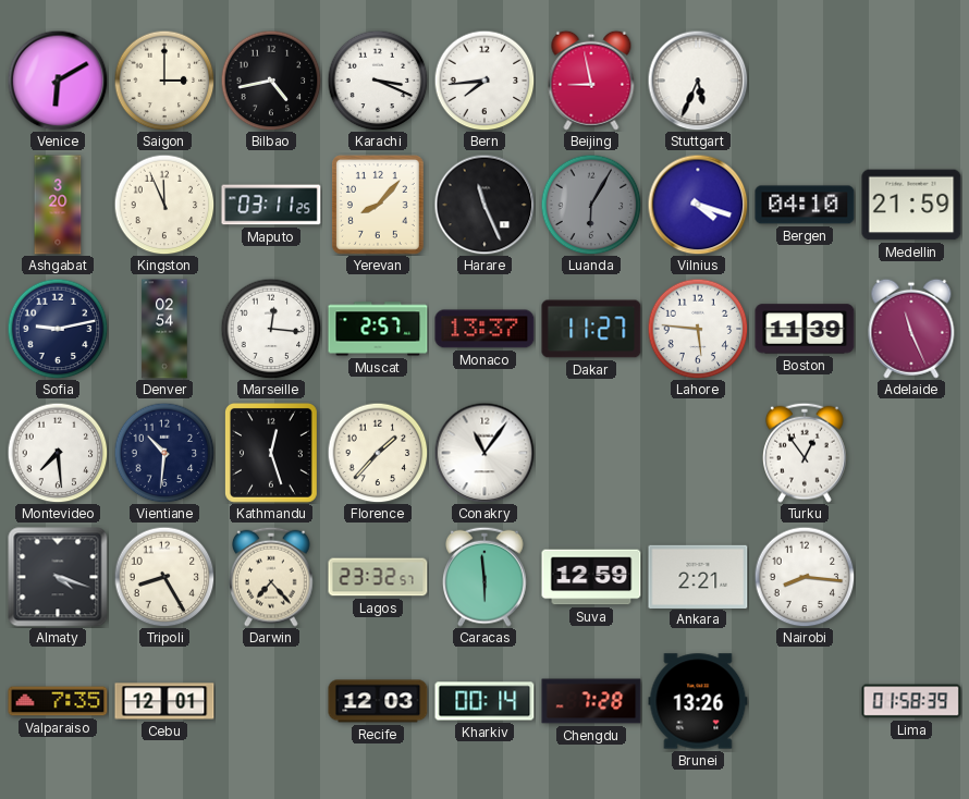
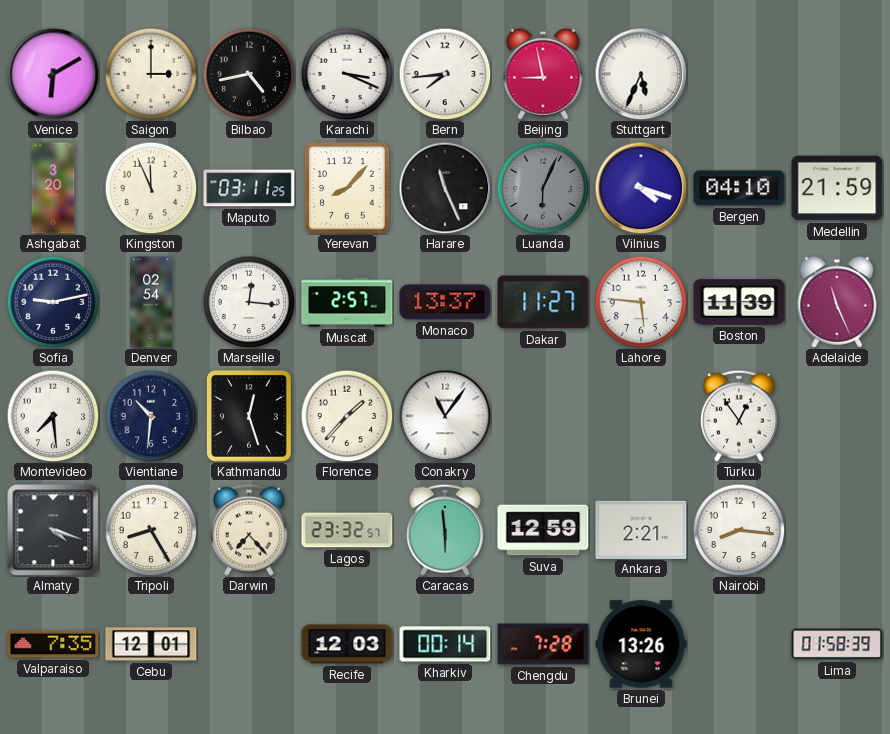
Luanda: 6:05 -> 6:04 (543, 188)
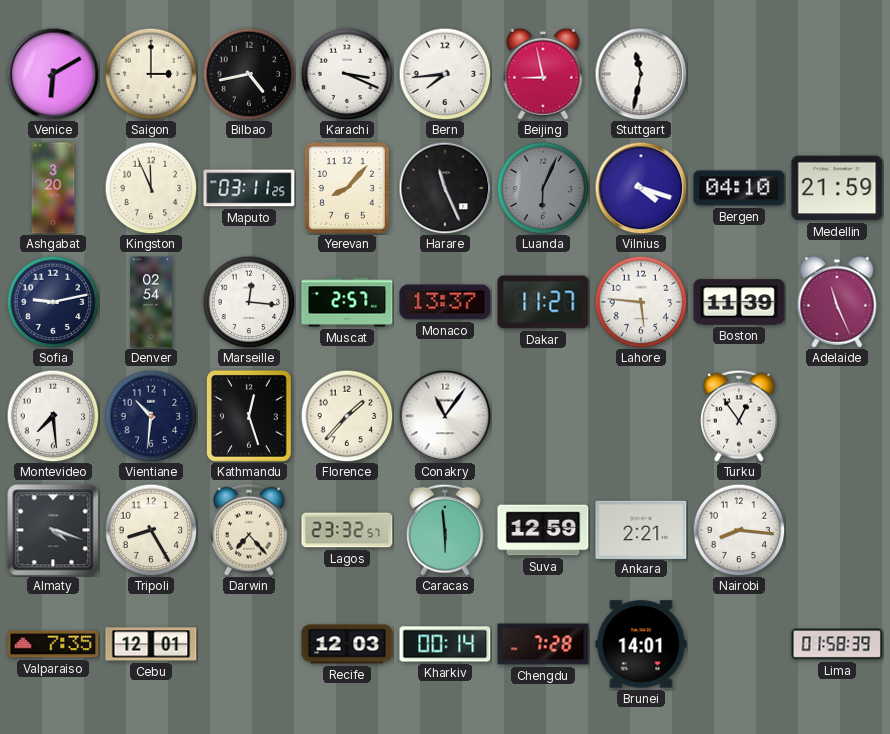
Stuttgart: 5:34 -> 11:32 (641, 74)
Brunei: 13:26 -> 14:01 (641, 644)
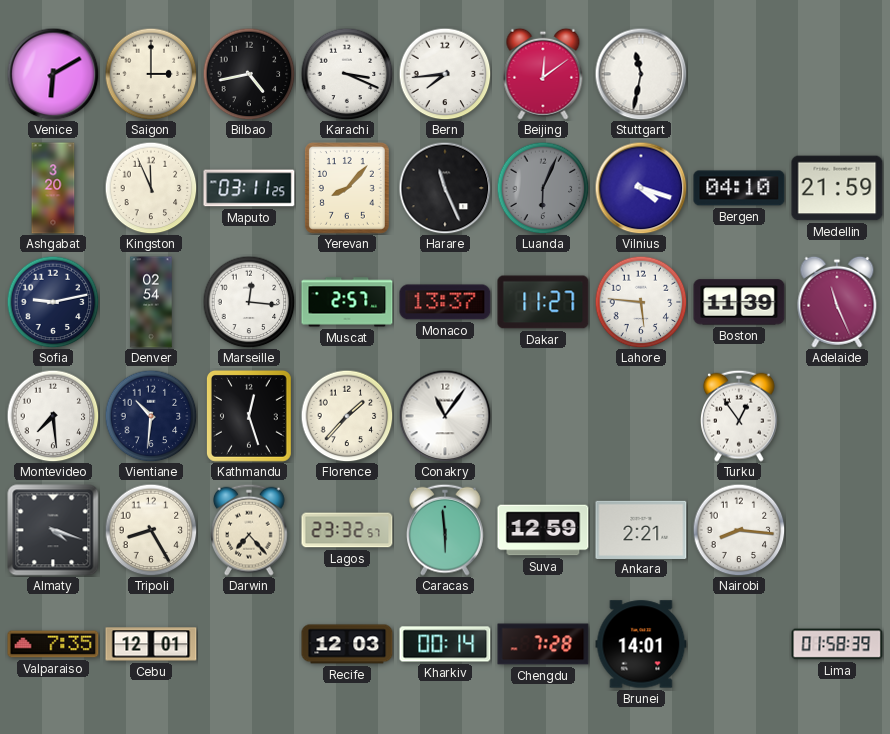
Beijing: 8:58 -> 12:09 (543, 74)
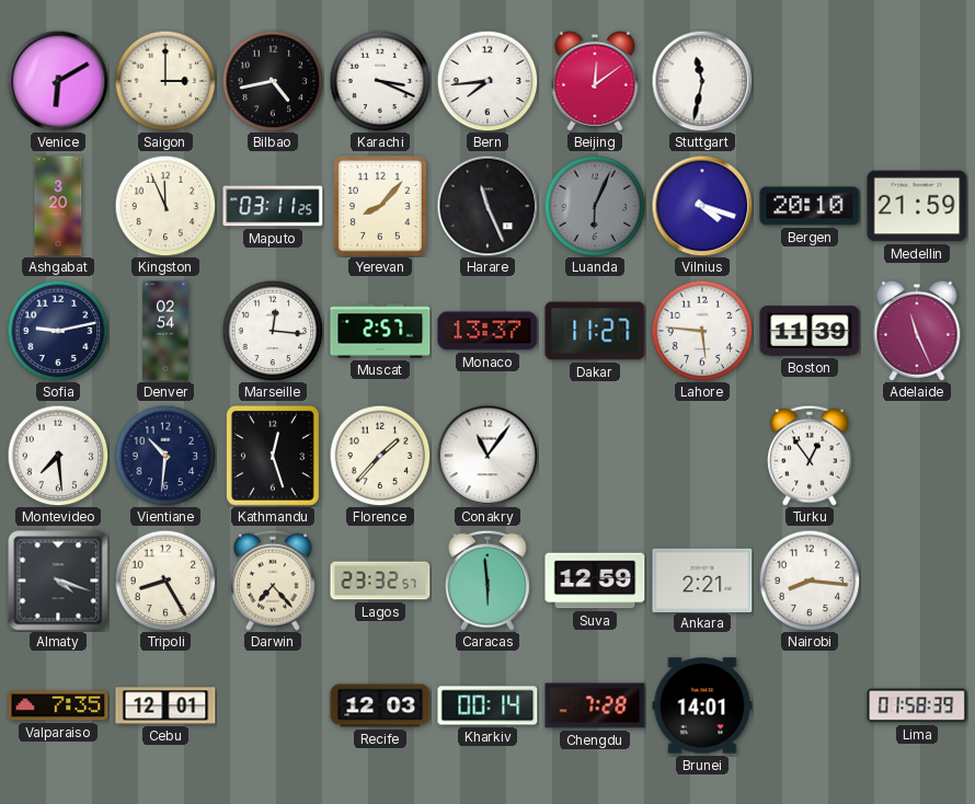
Bergen: 04:10 -> 20:10 (810, 206)
